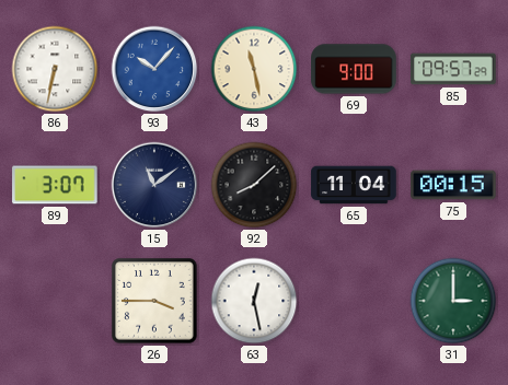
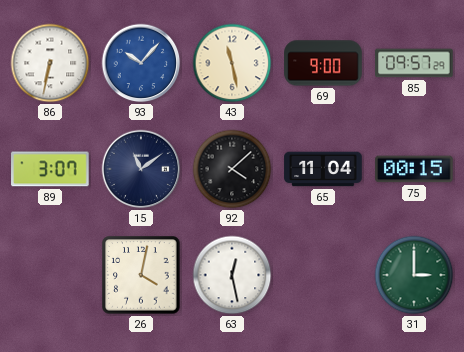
92: 8:08 -> 4:08 (232, 169)
26: 3:45 -> 4:02 (141, 275)
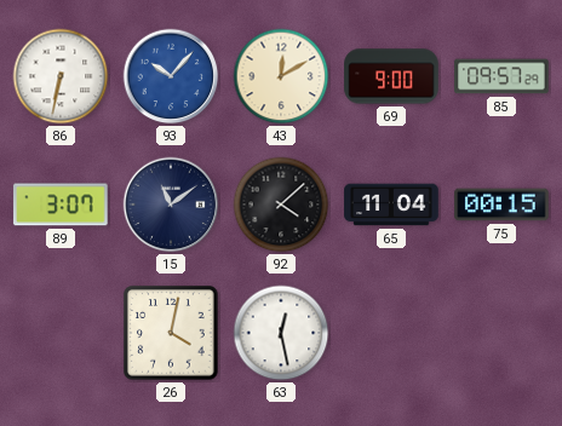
43: 11:28 -> 12:10 (281, 76)
31: 3:00 -> none (414, 275)
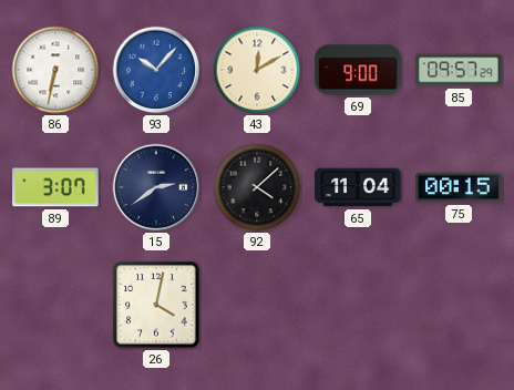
15: 11:09 -> 2:39 (156, 187)
63: 12:28 -> none (281, 333)
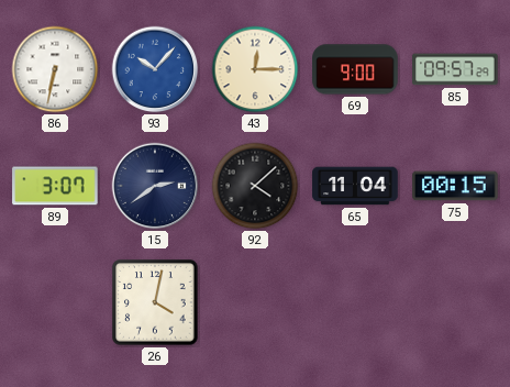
43: 12:10 -> 12:15 (255, 69)
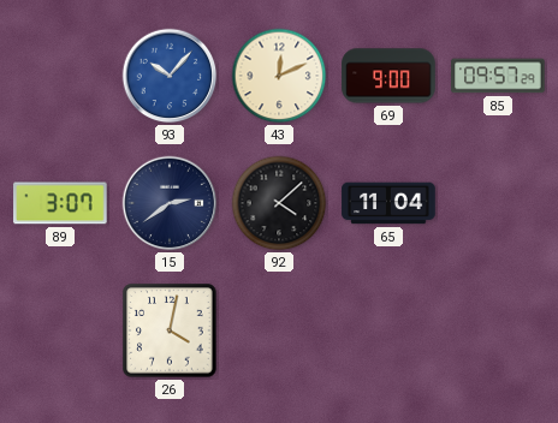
86: 6:32 -> none (55, 69)
43: 12:15 -> 12:11 (279, 76)
75: 00:15 -> none (455, 186)
